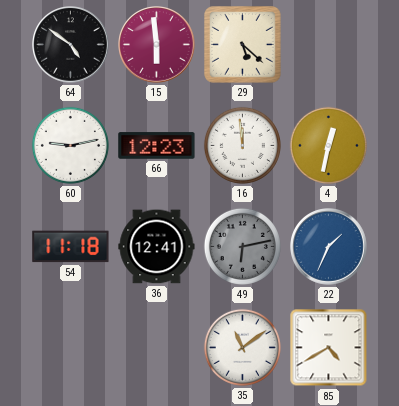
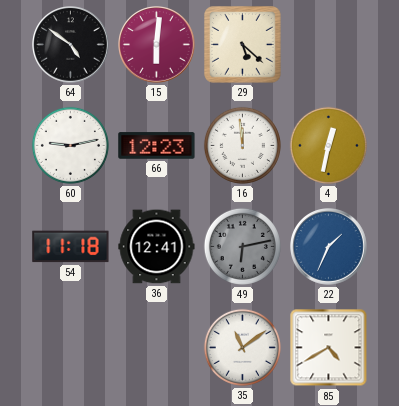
15: 5:59 -> 6:01 (157, 45)
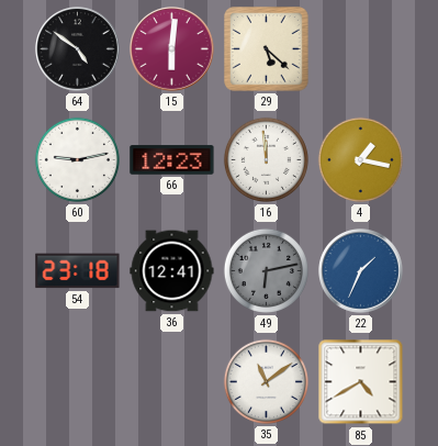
4: 12:32 -> 1:17 (360, 159)
54: 11:18 -> 23:18 (78, 271)
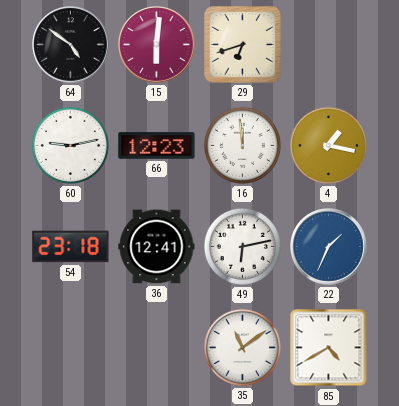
29: 5:22 -> 6:42 (243, 45)
49 dial: grey -> white (242, 246)
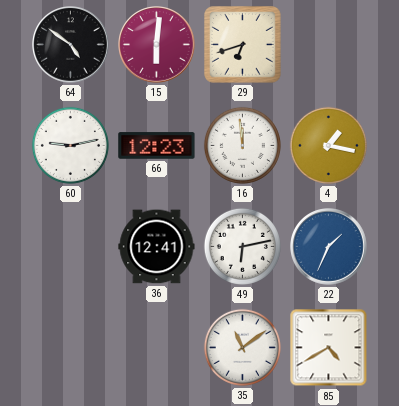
54: 23:18 -> none (71, 247)
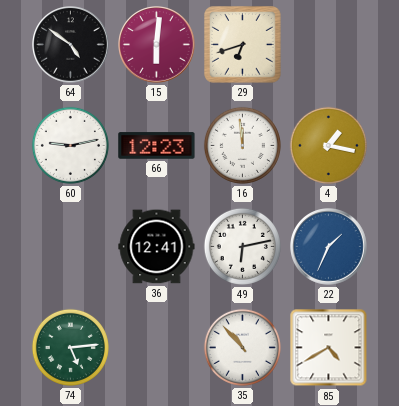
74: none -> 5:14 (70, 347)
35: 11:09 -> 10:53 (242, 347)
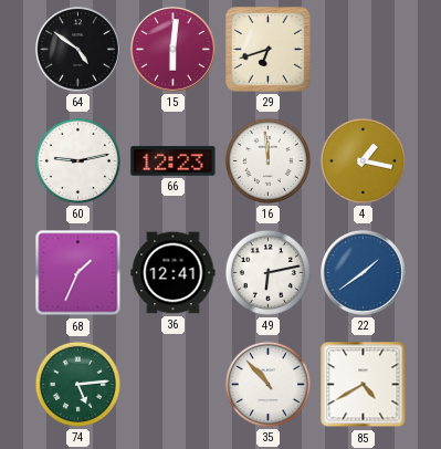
68: none -> 1:34 (78, 273)
22: 1:34 -> 1:39 (364, 273)
